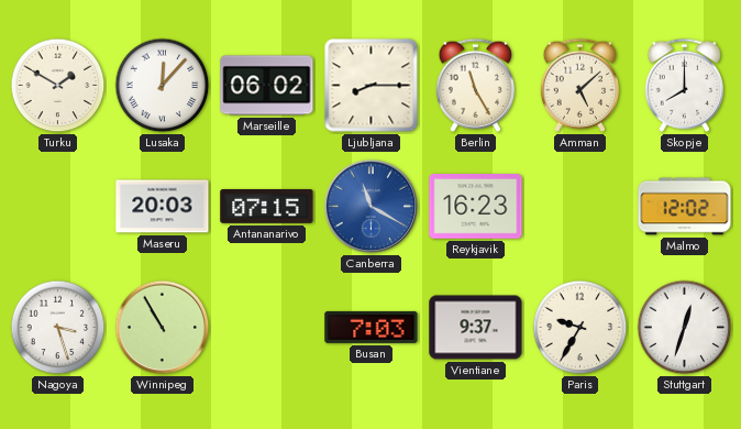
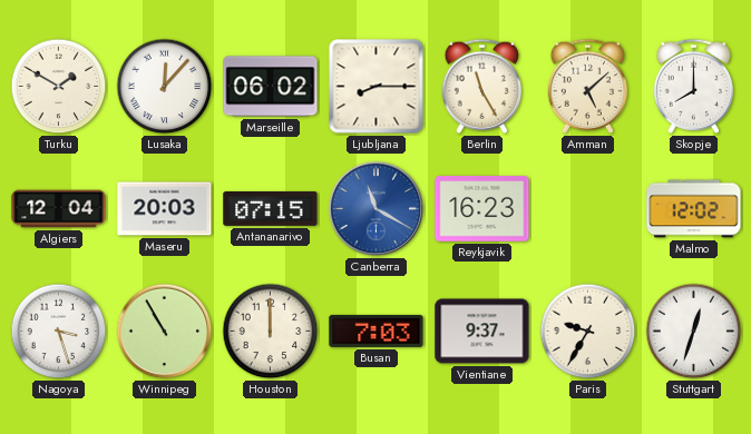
Algiers: none -> 12:04 (59, 209)
Houston: none -> 12:00 (271, 332)
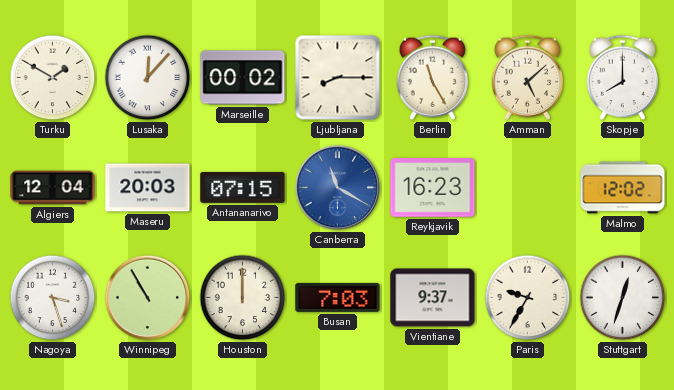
Marseille: 06:02 -> 00:02 (243, 78)
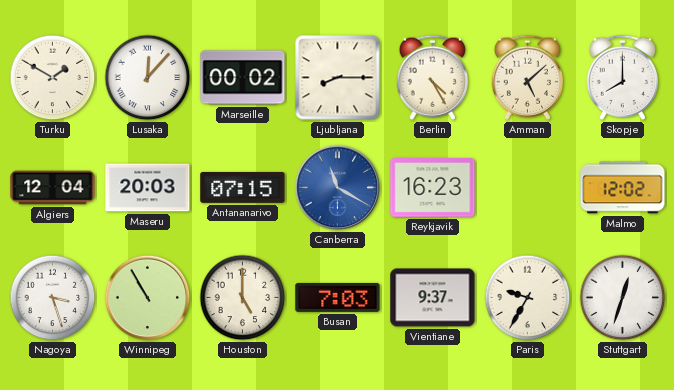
Berlin: 11:25 -> 4:25 (432, 77)
Houston: 12:00 -> 5:00 (243, 298)
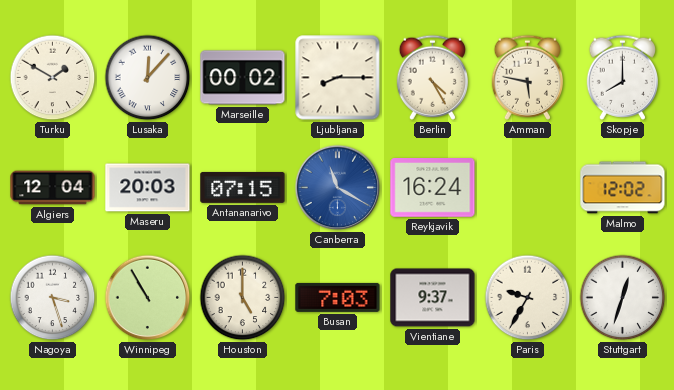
Amman: 5:08 -> 5:47 (527, 77)
Reykjavik: 16:23 -> 16:24 (433, 188)
